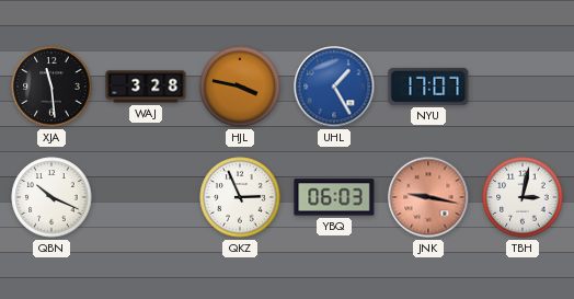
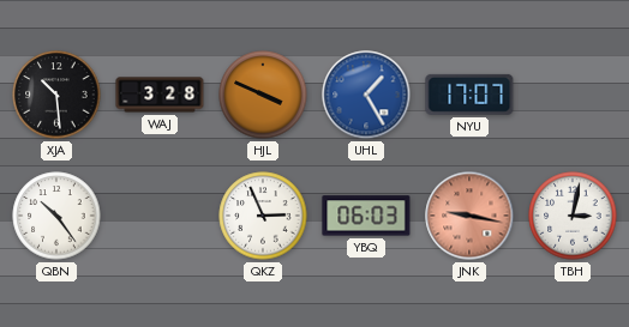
XJA: 11:29 -> 10:29 (56, 95)
HJL: 3:47 -> 3:49 (263, 95)
QBN: 10:19 -> 10:24 (56, 216)
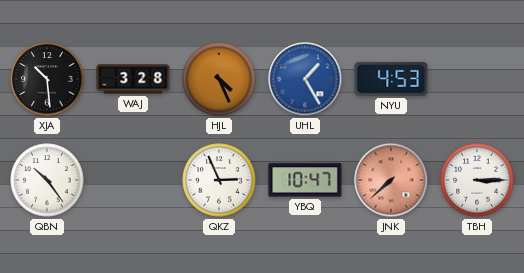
HJL: 3:49 -> 4:26 (219, 79)
NYU: 17:07 -> 4:53 (391, 79)
YBQ: 06:03 -> 10:47 (305, 180)
JNK: 9:17 -> 7:38 (391, 180)
TBH: 3:02 -> 3:15 (477, 180)
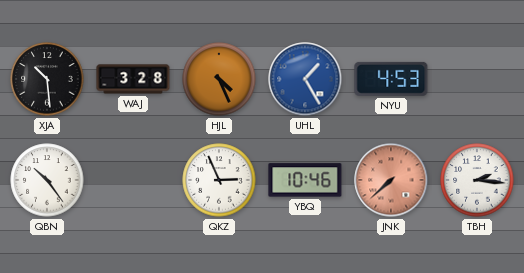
YBQ: 10:47 -> 10:46 (305, 180)
TBH: 3:15 -> 2:16 (477, 180)
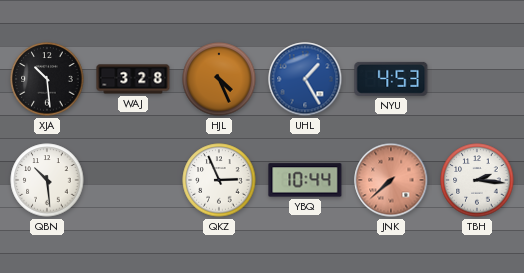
QBN: 10:24 -> 10:29 (47, 180)
YBQ: 10:46 -> 10:44 (305, 180)
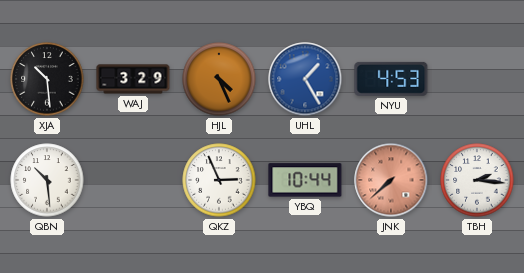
WAJ: 3:28 -> 3:29 (133, 79)
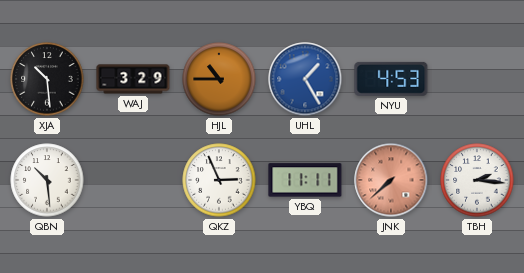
HJL: 4:26 -> 10:45 (219, 79)
YBQ: 10:44 -> 11:11 (305, 180)
